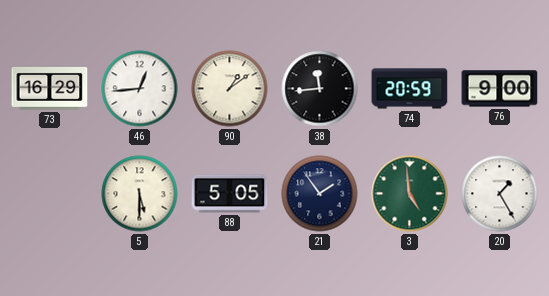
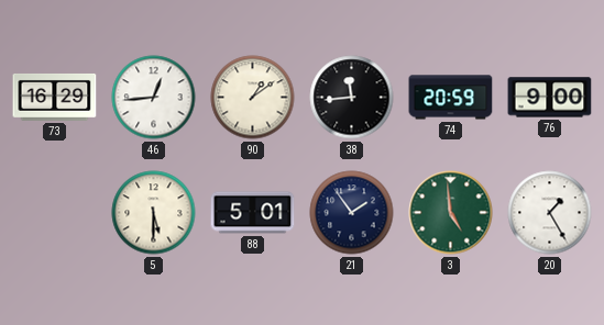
88: 5:05 -> 5:01 (253, 213)
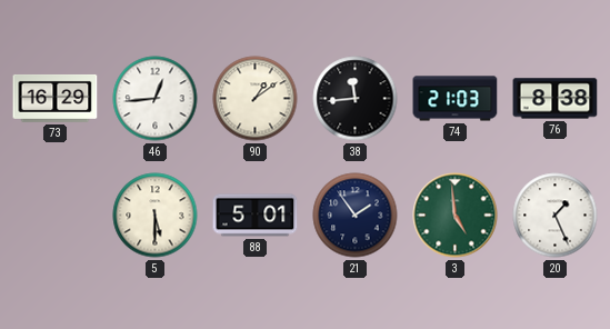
74: 20:59 -> 21:03 (456, 99)
76: 9:00 -> 8:38 (556, 99)
20: 1:25 -> 1:26 (556, 216)
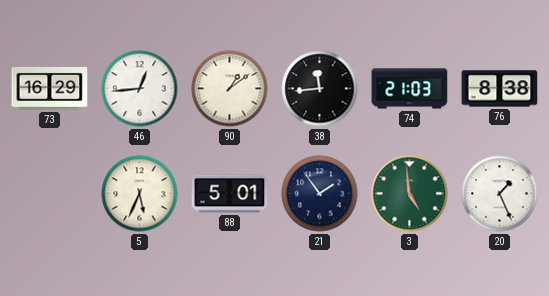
5: 5:30 -> 5:34 (140, 194)
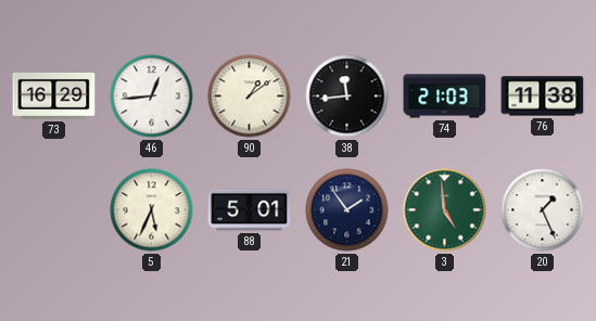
76: 8:38 -> 11:38 (543, 97)
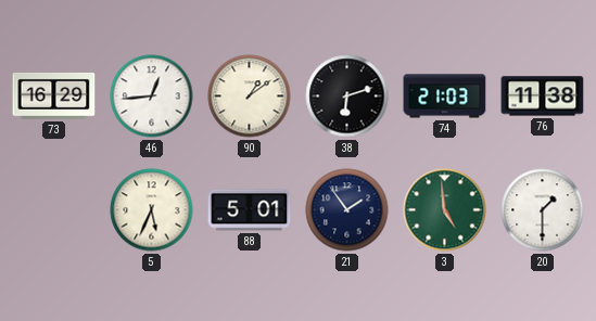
38: 11:44 -> 6:12 (347, 97)
20: 1:26 -> 1:30 (543, 210)
